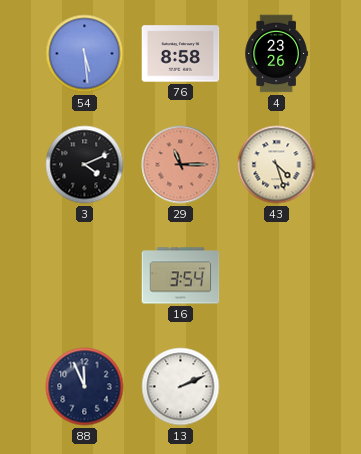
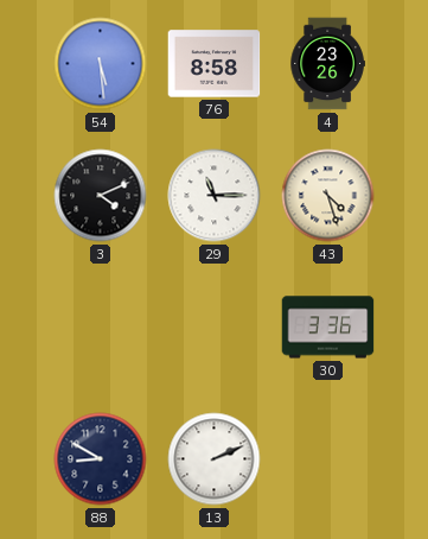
29 dial: salmon -> white (215, 196)
16: 3:54 -> none (181, 276)
30: none -> 3:36 (328, 328)
88: 11:56 -> 8:50 (101, 459)
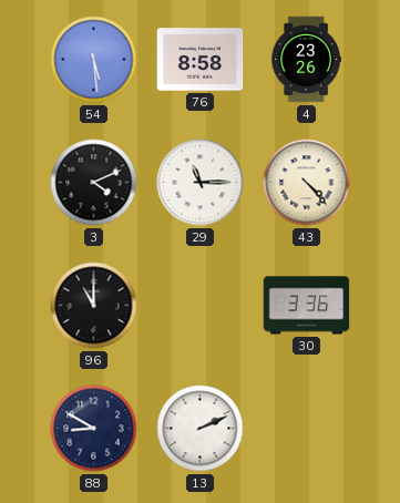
43: 4:27 -> 4:23 (307, 183)
96: none -> 11:00 (94, 306)
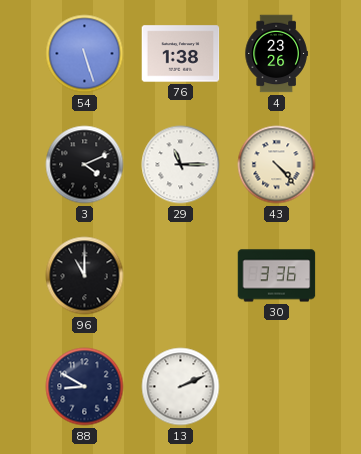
54: 5:29 -> 5:27 (85, 54)
76: 8:58 -> 1:38 (181, 54)
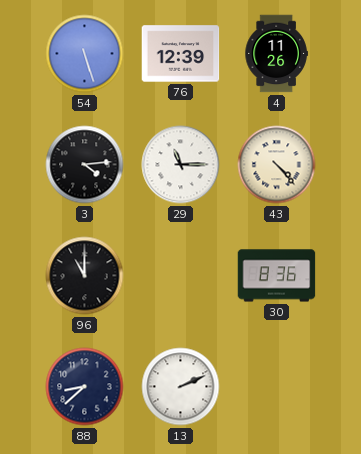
76: 1:38 -> 12:39 (181, 54)
4: 23:26 -> 11:26 (276, 54)
3: 4:11 -> 4:14 (85, 165)
30: 3:36 -> 8:36 (277, 276)
88: 8:50 -> 8:38 (85, 387)
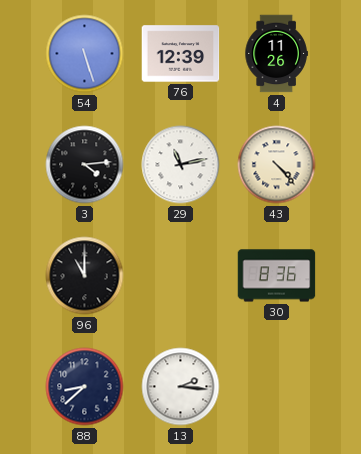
29: 11:15 -> 11:13 (181, 165)
13: 2:11 -> 2:16 (181, 387)
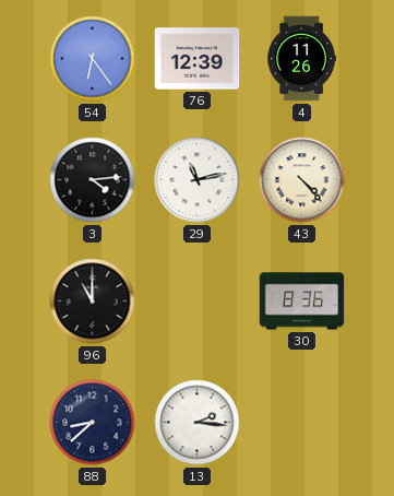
54: 5:27 -> 6:24 (93, 59)
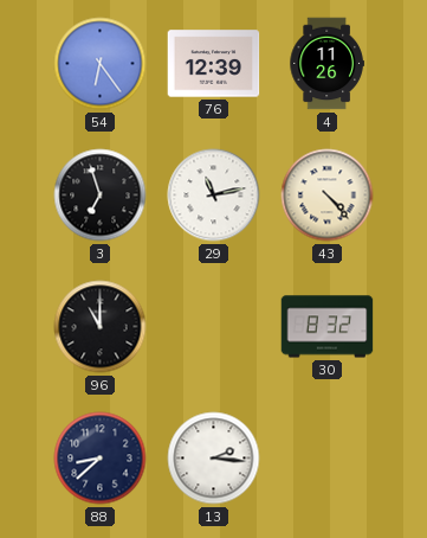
3: 4:14 -> 6:57 (101, 196)
30: 8:36 -> 8:32 (328, 327)
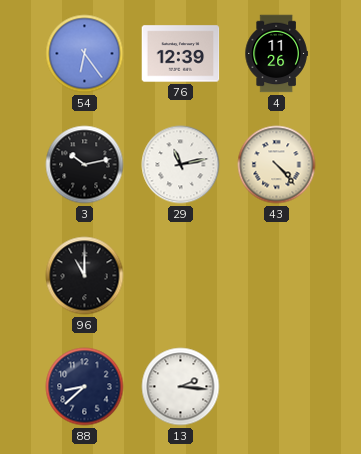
3: 6:57 -> 10:13 (85, 165)
30: 8:32 -> none (328, 327)
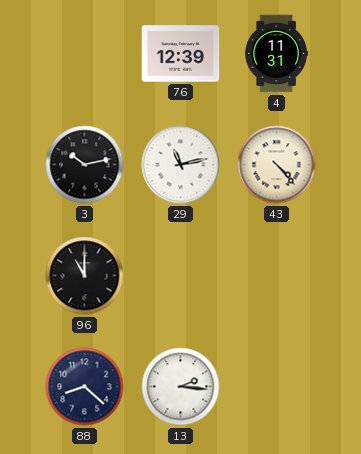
54: 6:24 -> none (85, 54)
4: 11:26 -> 11:31 (276, 54)
88: 8:38 -> 8:22 (85, 387)
